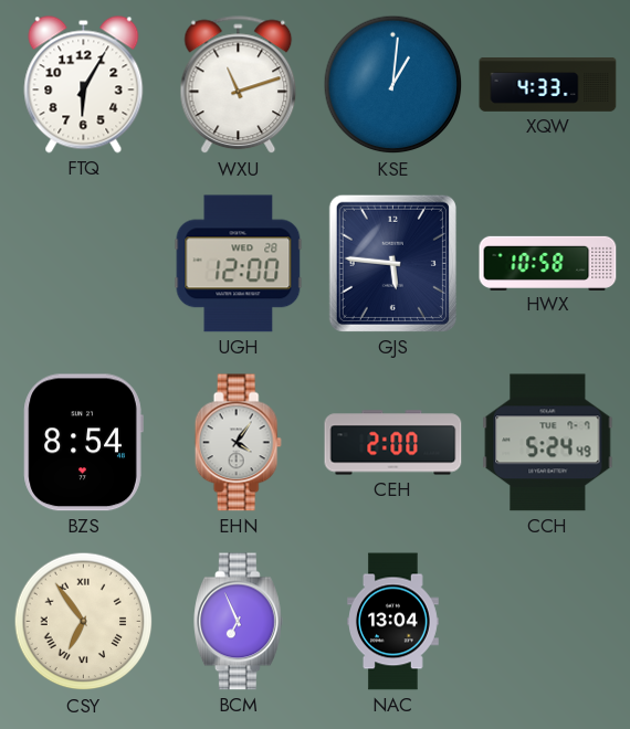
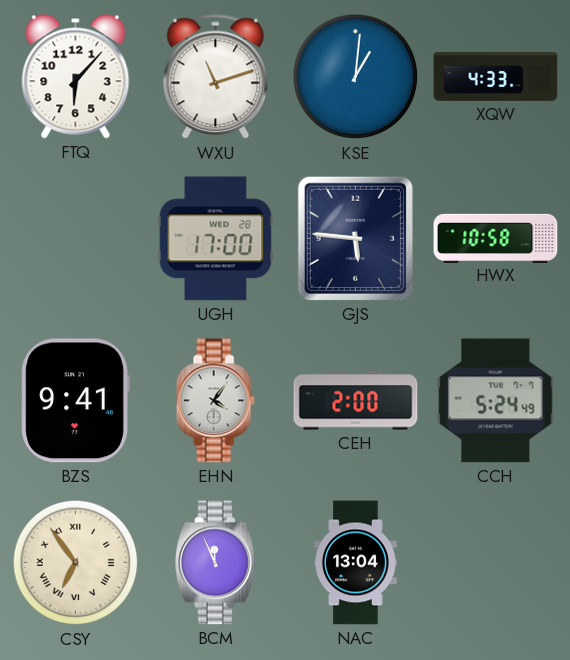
FTQ: 6:05 -> 6:07 (76, 77)
UGH: 12:00 -> 17:00 (216, 239)
BZS: 8:54 -> 9:41 (75, 401)
BCM: 6:56 -> 11:56 (216, 563)
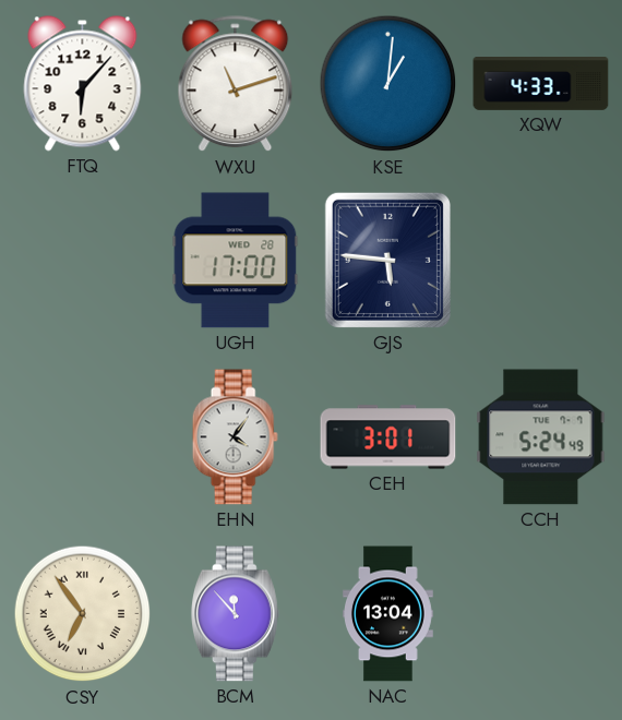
HWX: 10:58 -> none (496, 238)
BZS: 9:41 -> none (75, 401)
CEH: 2:00 -> 3:01 (388, 437)
BCM: 11:56 -> 11:53 (236, 614)
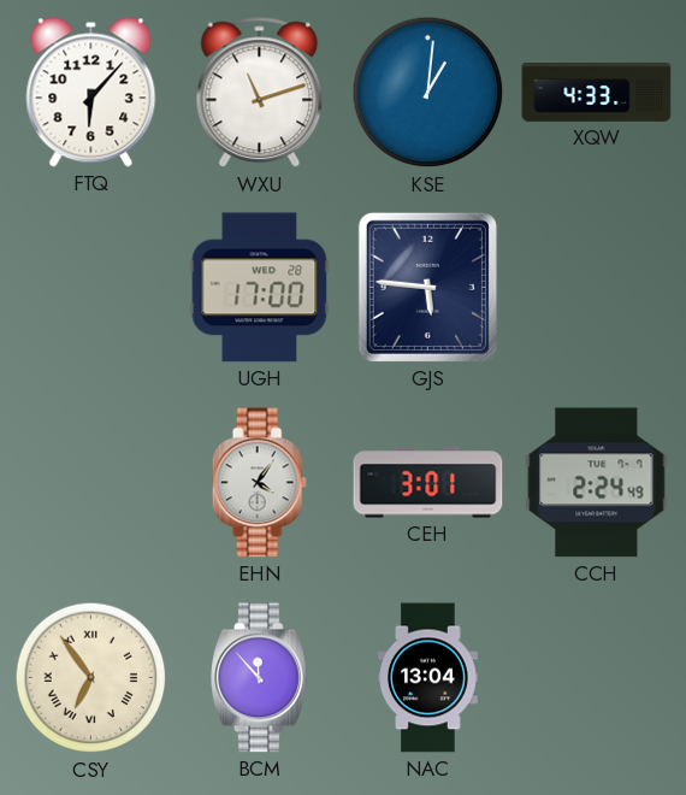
CCH: 5:24 -> 2:24 (597, 483)
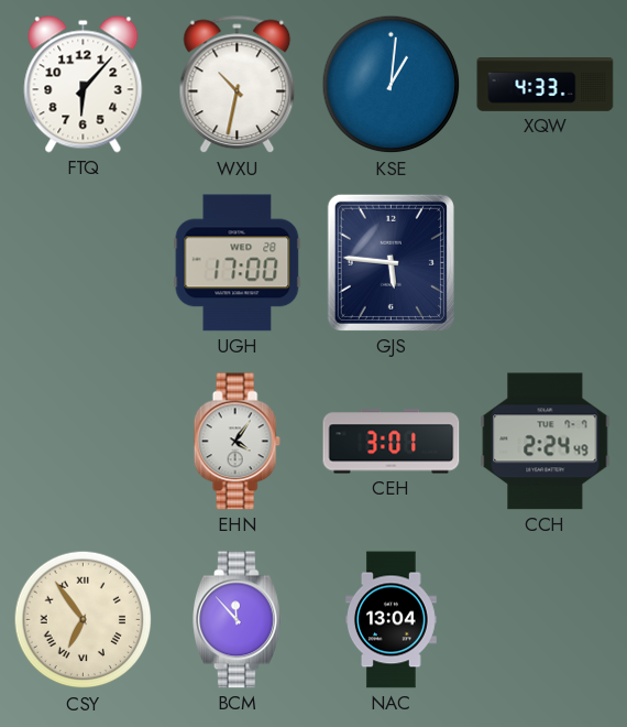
WXU: 11:12 -> 10:32 (238, 85)
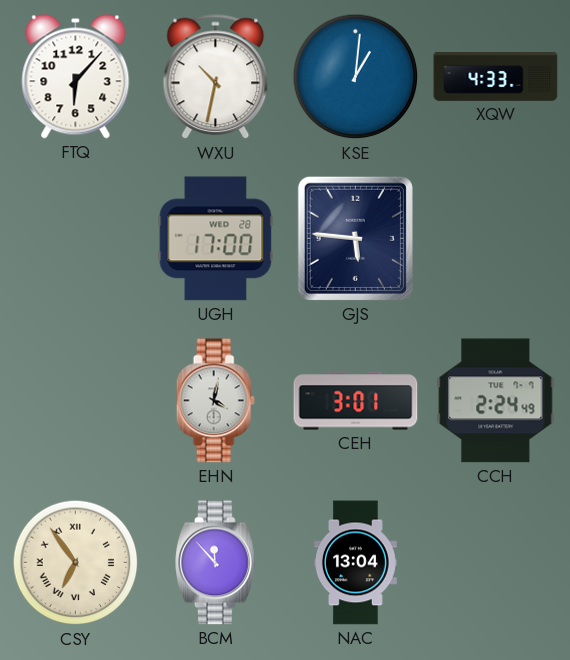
EHN: 4:06 -> 4:02 (215, 401)
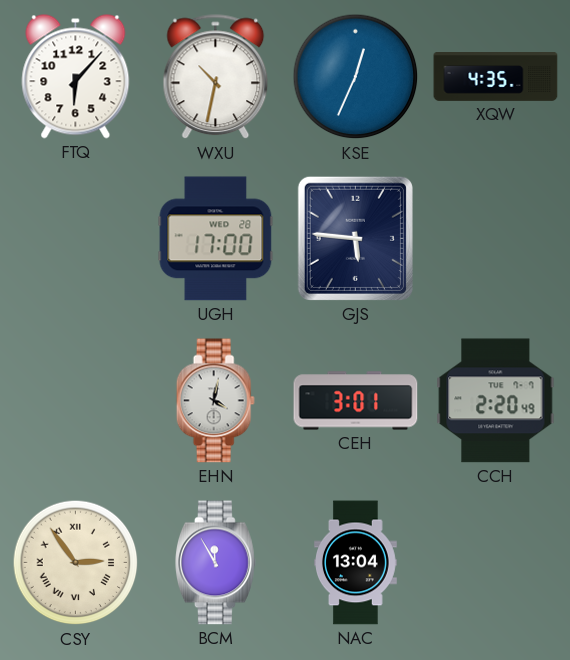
KSE: 1:01 -> 12:34 (356, 77)
XQW: 4:33 -> 4:35 (496, 77)
CCH: 2:24 -> 2:20 (496, 401)
CSY: 6:54 -> 2:54 (76, 563)
BCM: 11:53 -> 11:55 (216, 563)
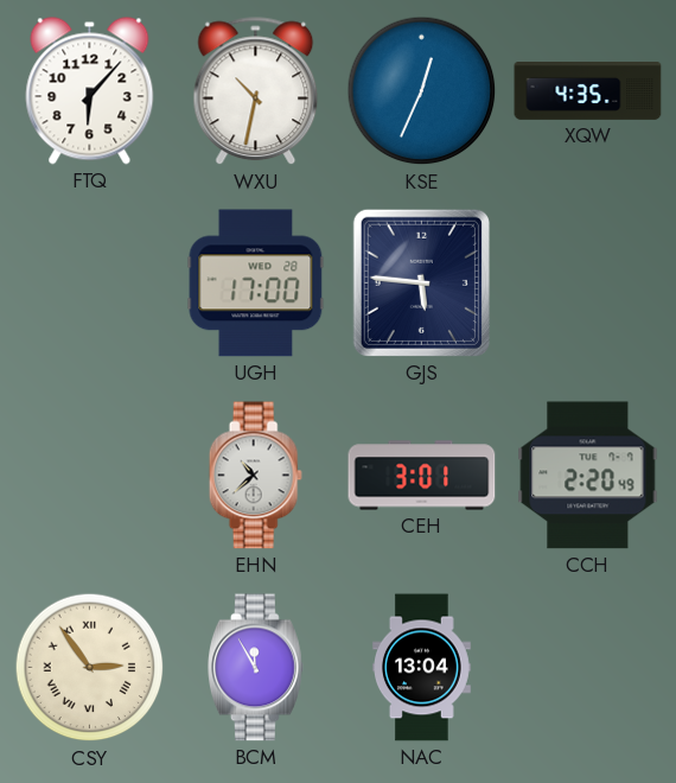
EHN: 4:02 -> 10:38 (255, 476)
